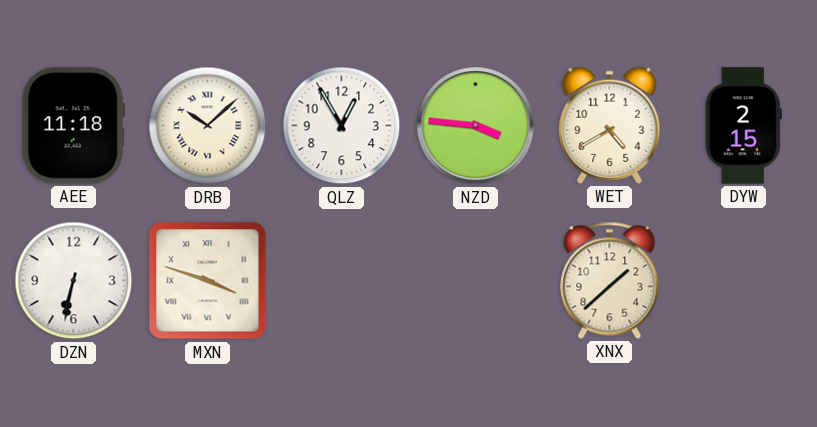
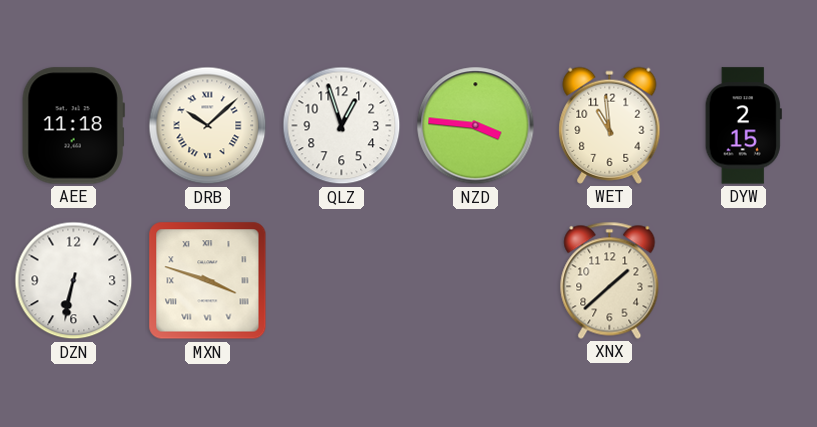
QLZ: 12:55 -> 12:57 (342, 126)
WET: 4:40 -> 10:59 (610, 125)
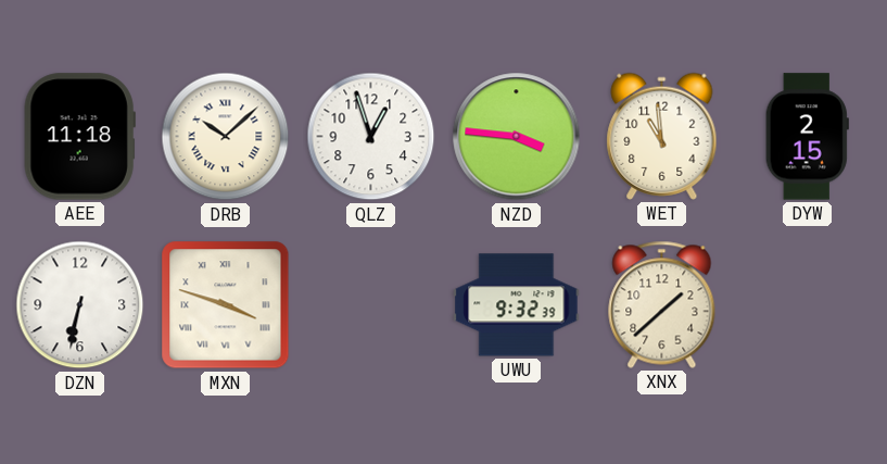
UWU: none -> 9:32 (517, 305)
